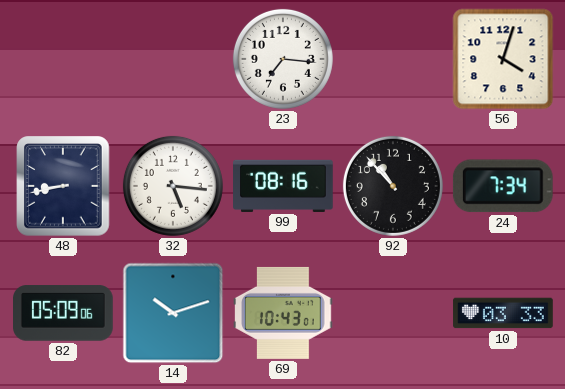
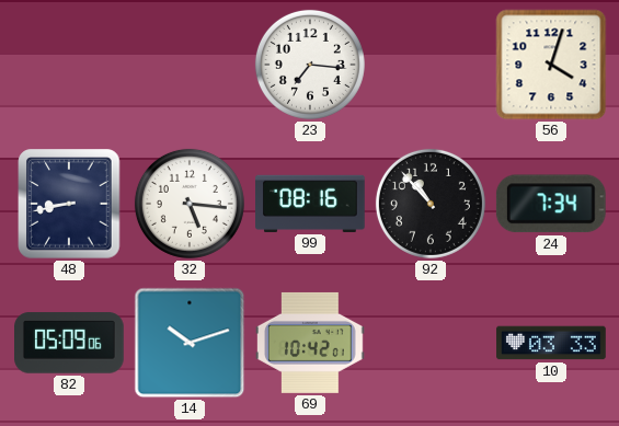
69: 10:43 -> 10:42 (311, 343)
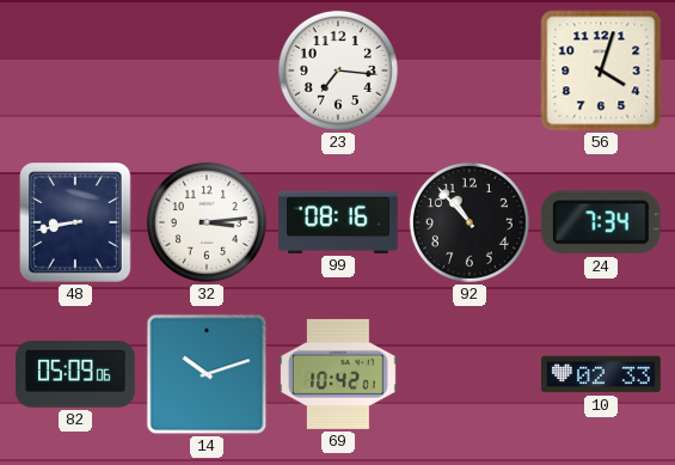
32: 5:16 -> 3:14 (207, 222)
10: 03:33 -> 02:33 (601, 374)
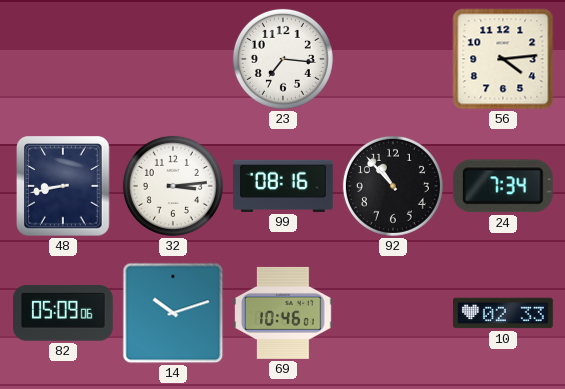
56: 4:03 -> 4:14 (503, 59)
69: 10:42 -> 10:46 (284, 313)
